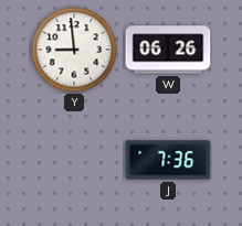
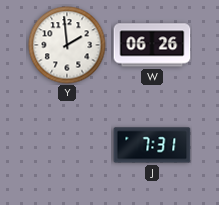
Y: 8:59 -> 1:59 (67, 45)
J: 7:36 -> 7:31 (152, 145)
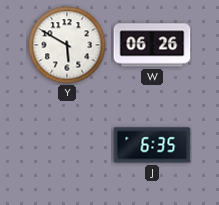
Y: 1:59 -> 5:50 (67, 45)
J: 7:31 -> 6:35 (152, 145)
